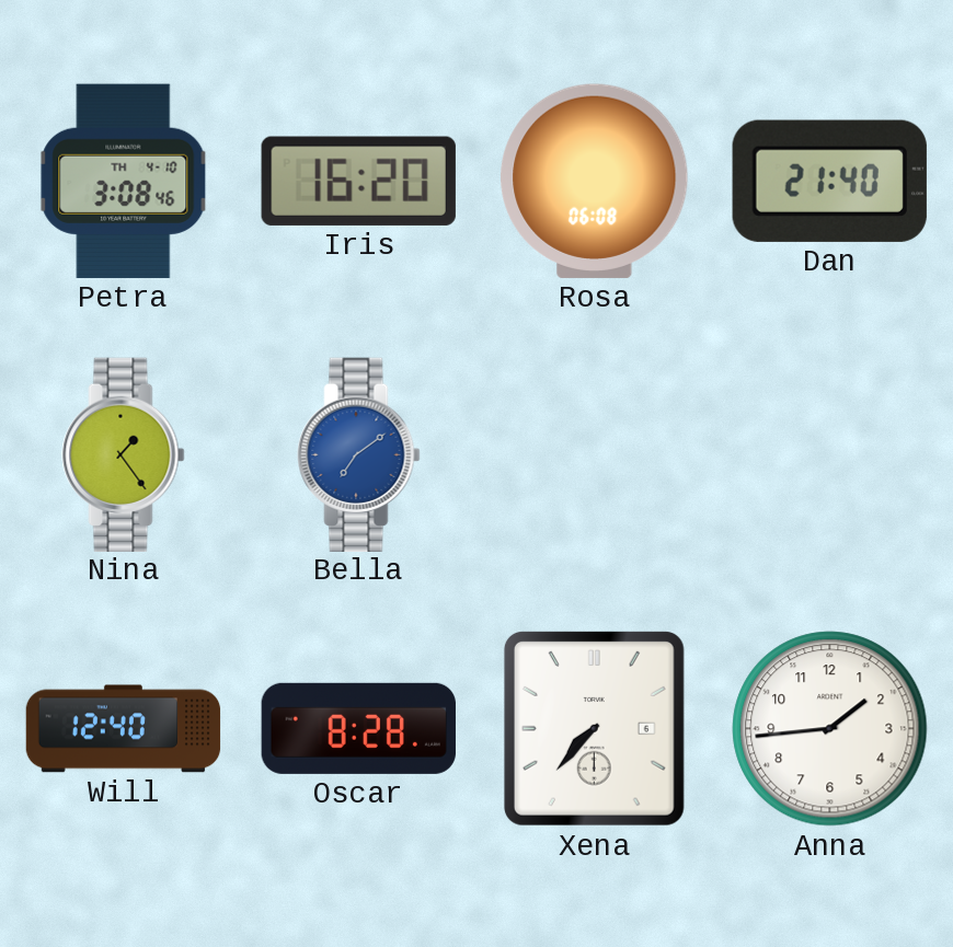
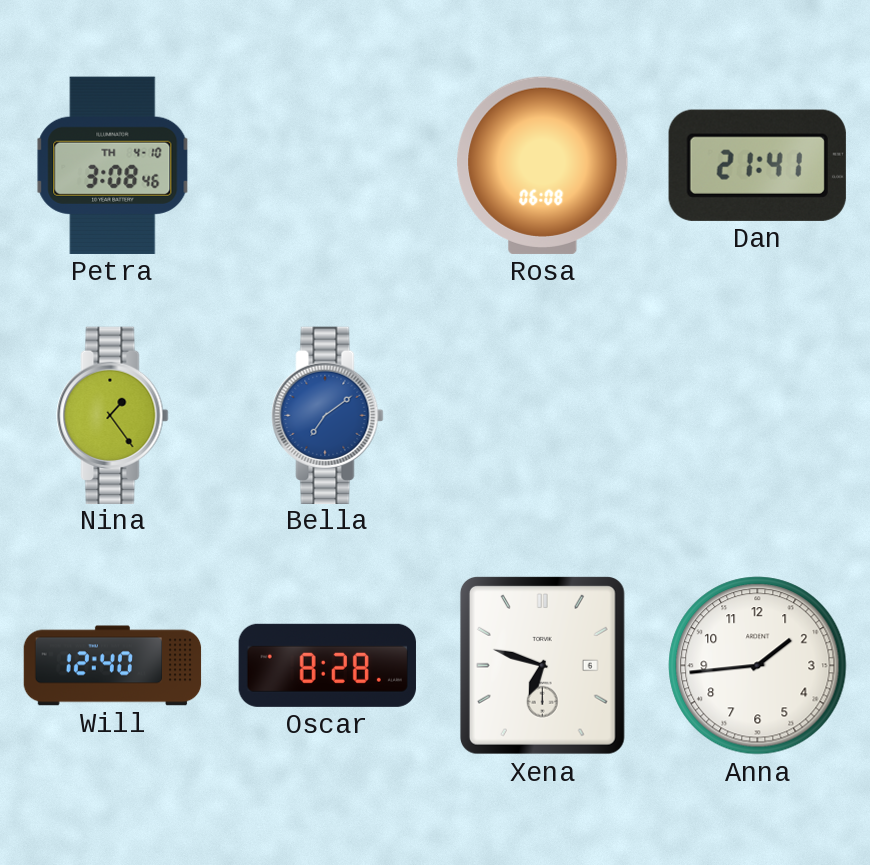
Iris: 16:20 -> none (358, 181)
Dan: 21:40 -> 21:41 (757, 165)
Xena: 7:37 -> 6:48 (542, 665)
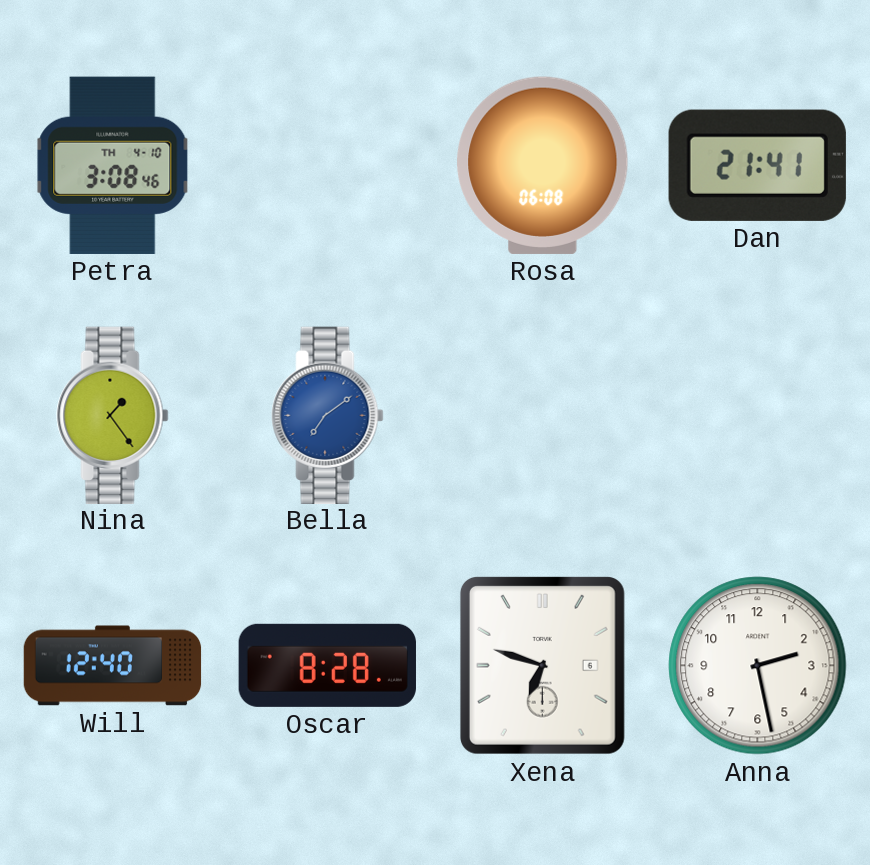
Anna: 1:44 -> 2:28 (758, 666)
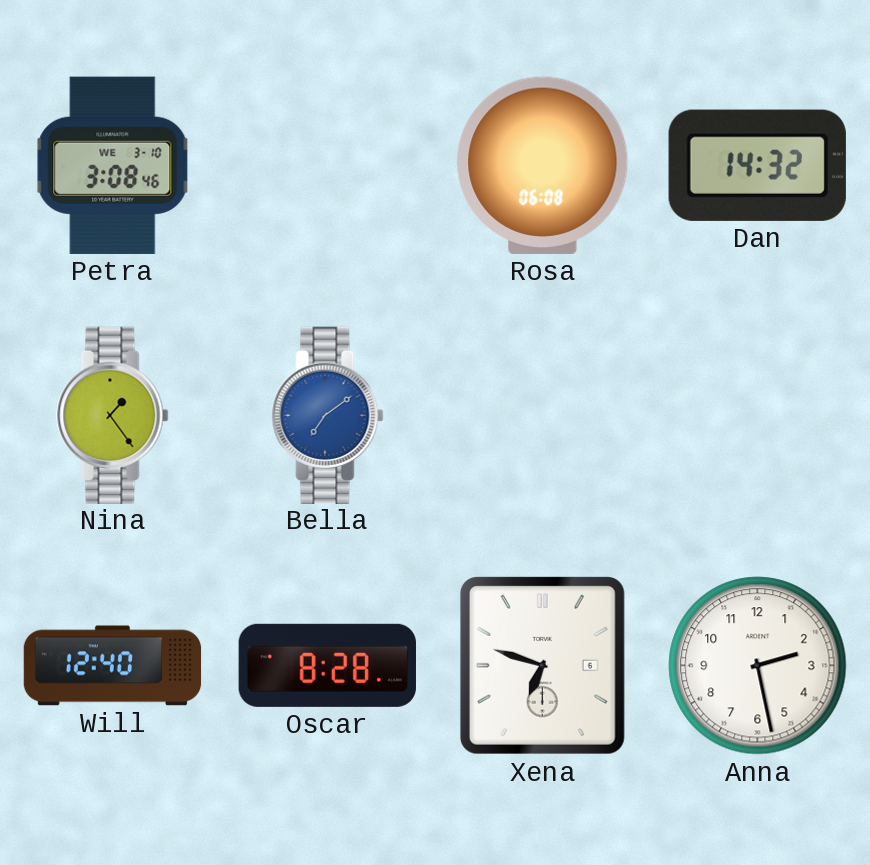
Petra date: TH 4-10 -> WE 3-10 (113, 165)
Dan: 21:41 -> 14:32 (757, 165)
